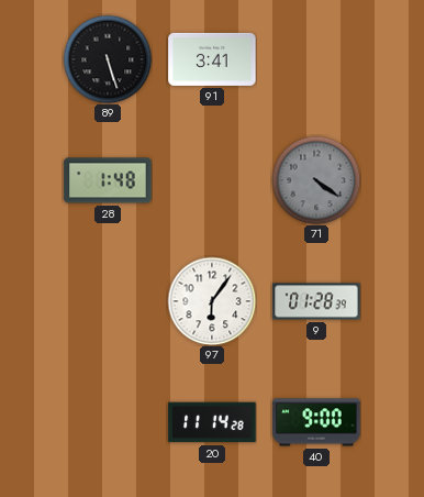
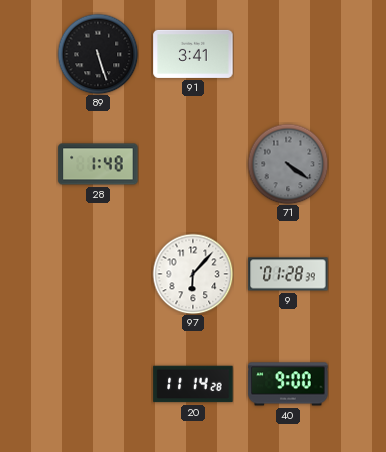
97: 6:06 -> 6:07 (193, 274)
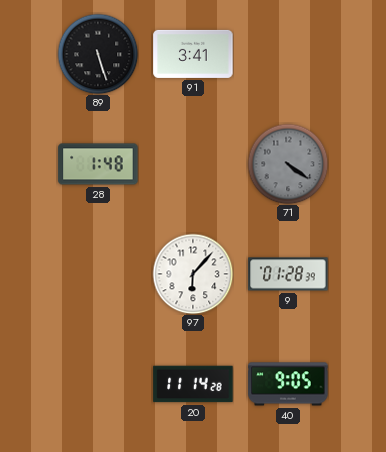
40: 9:00 -> 9:05 (288, 384)
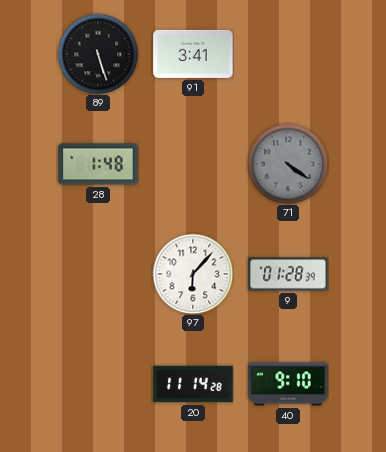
40: 9:05 -> 9:10 (288, 384)
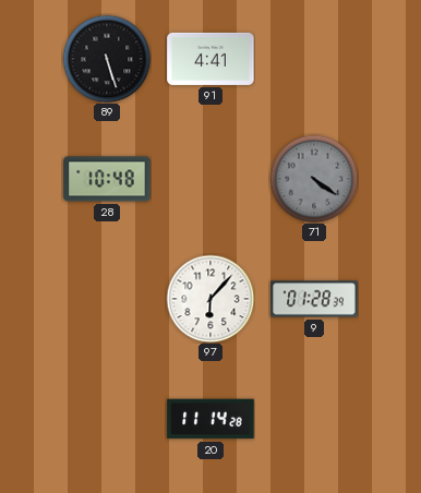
91: 3:41 -> 4:41 (211, 59)
28: 1:48 -> 10:48 (107, 179)
40: 9:10 -> none (288, 384)
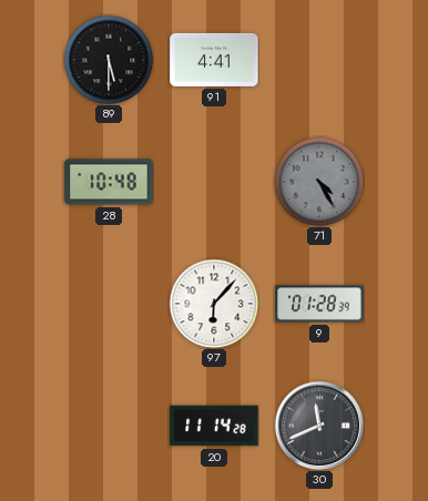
89: 5:27 -> 5:30 (109, 60)
71: 4:21 -> 4:25 (319, 182)
30: none -> 11:41 (319, 426)
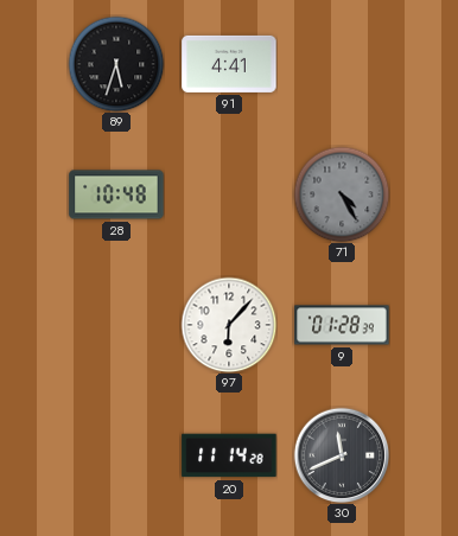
89: 5:30 -> 5:33 (116, 64)
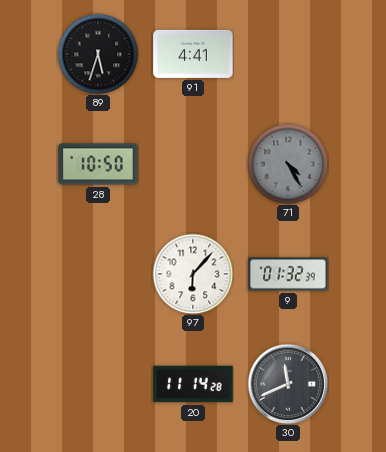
28: 10:48 -> 10:50 (98, 164)
9: 01:28 -> 01:32 (288, 274)
